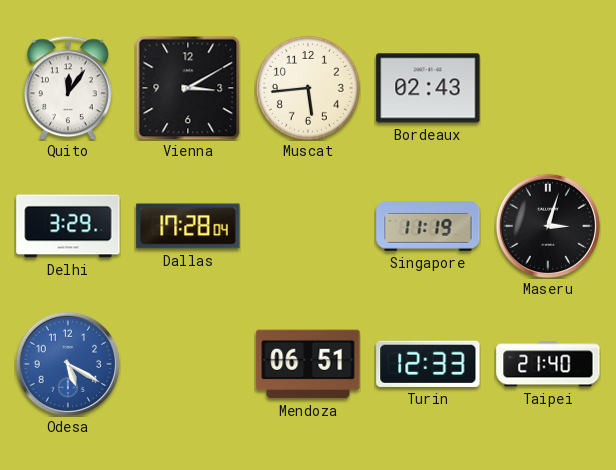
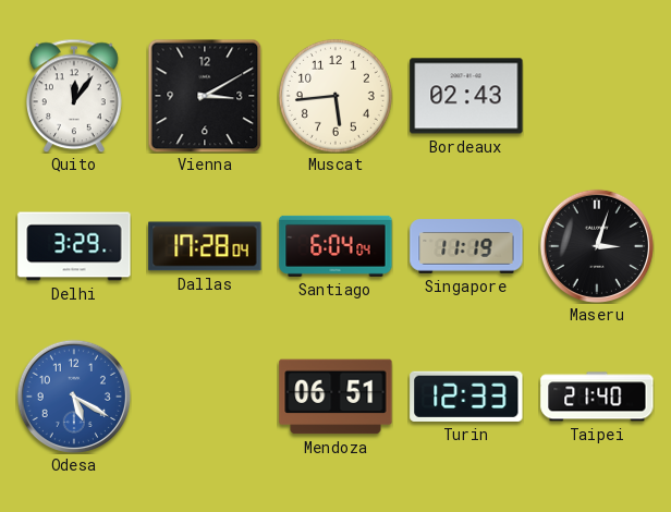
Santiago: none -> 6:04 (335, 246)
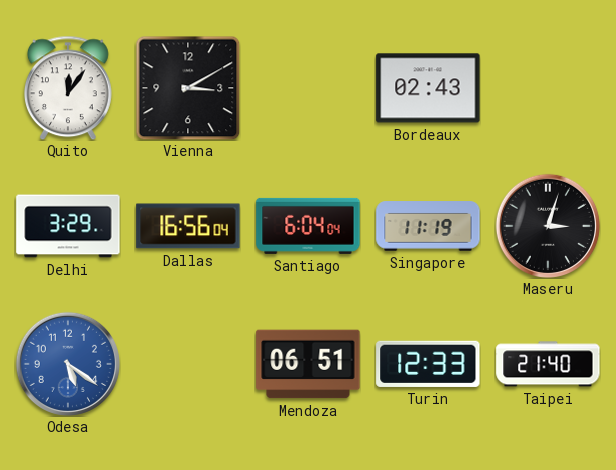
Muscat: 5:44 -> none (335, 96)
Dallas: 17:28 -> 16:56 (188, 226)
Odesa: 5:20 -> 5:21 (68, 364)
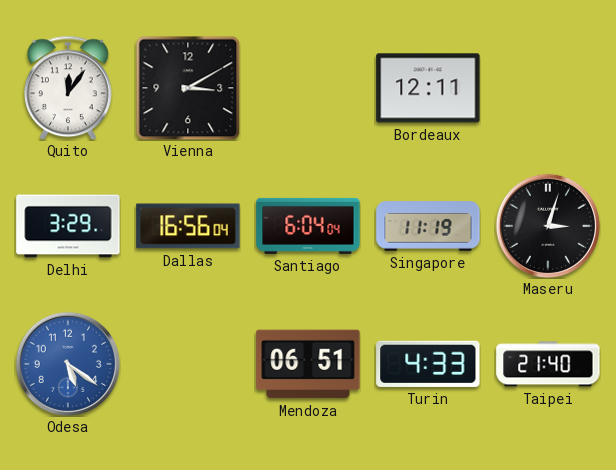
Bordeaux: 02:43 -> 12:11 (428, 88)
Turin: 12:33 -> 4:33 (428, 364)
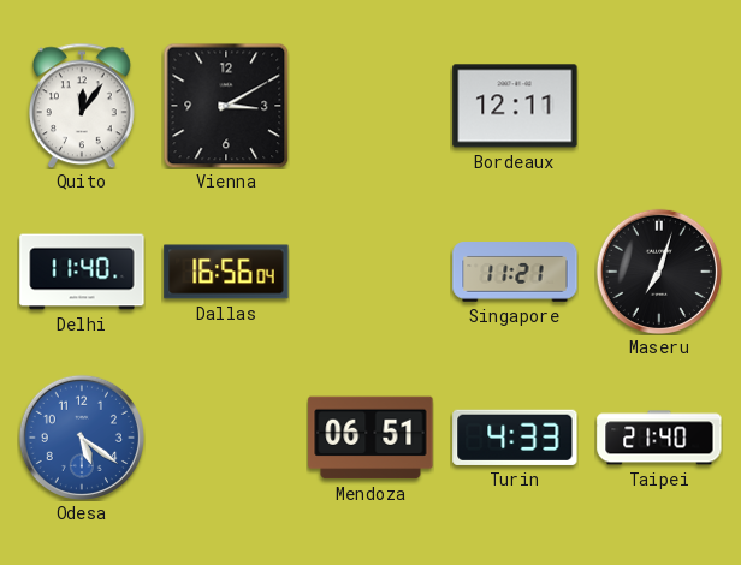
Delhi: 3:29 -> 11:40 (82, 272)
Santiago: 6:04 -> none (308, 226)
Singapore: 11:19 -> 11:21 (515, 272)
Maseru: 3:03 -> 7:03 (659, 272)
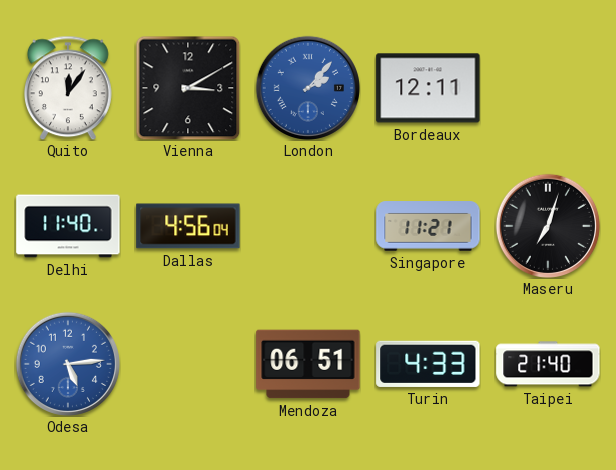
London: none -> 2:07 (308, 88)
Dallas: 16:56 -> 4:56 (188, 226)
Odesa: 5:21 -> 5:14 (68, 364)
